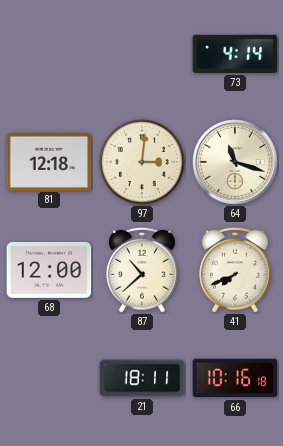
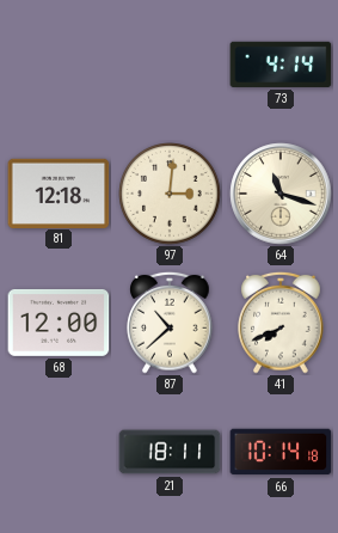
66: 10:16 -> 10:14 (281, 452)
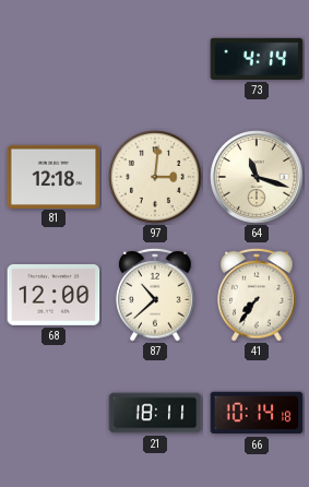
41: 7:41 -> 7:36 (257, 295)
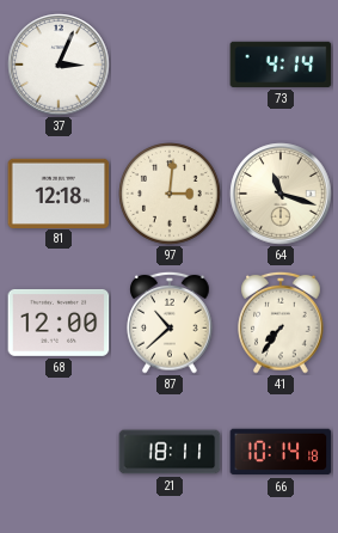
37: none -> 3:04 (59, 65)
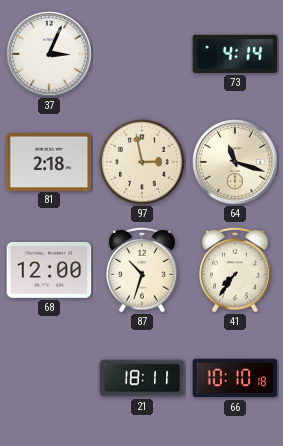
81: 12:18 -> 2:18 (49, 161)
97: 3:01 -> 2:58 (142, 162)
87: 10:38 -> 10:33 (142, 270)
66: 10:14 -> 10:10 (235, 378)
